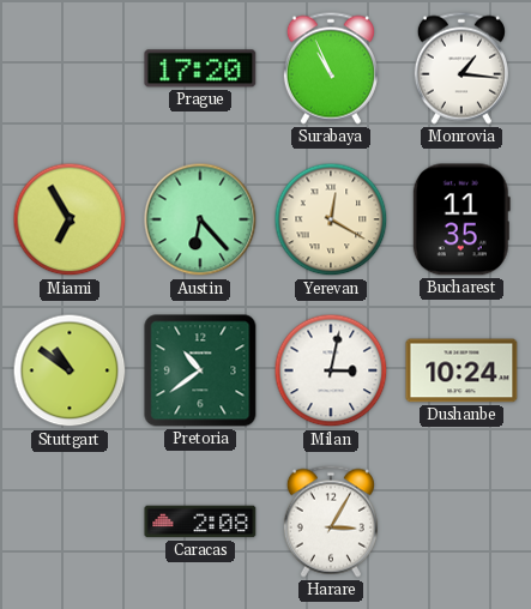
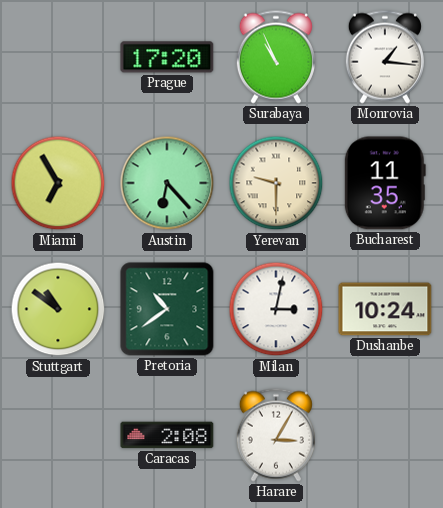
Yerevan: 12:20 -> 9:30 (276, 183)
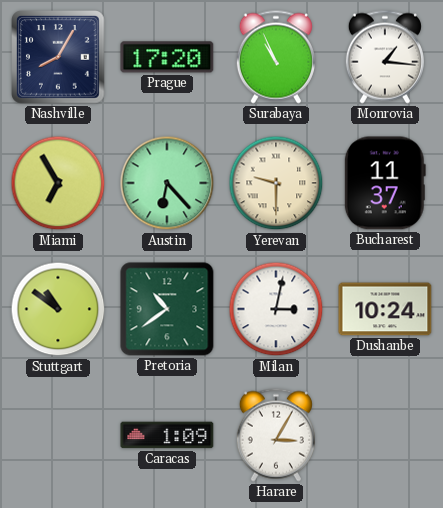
Nashville: none -> 8:05 (59, 58)
Bucharest: 11:35 -> 11:37 (385, 183)
Caracas: 2:08 -> 1:09 (167, 435)
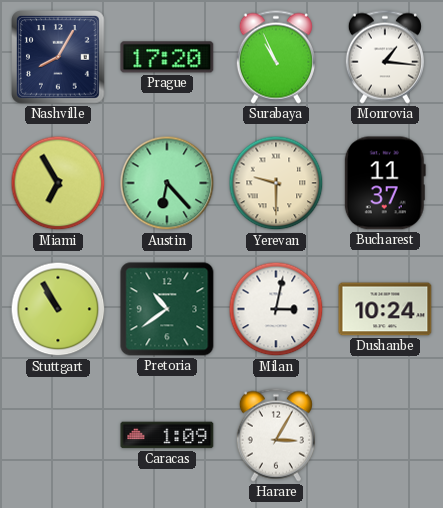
Stuttgart: 10:51 -> 10:55 (58, 309)
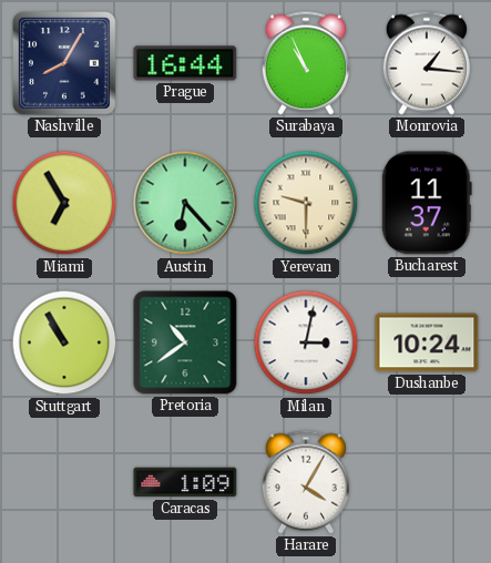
Prague: 17:20 -> 16:44 (185, 63)
Harare: 3:05 -> 4:05 (306, 482)
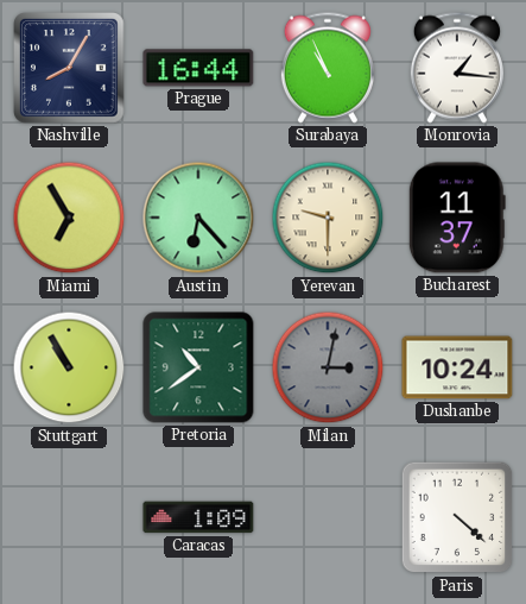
Milan dial: white -> grey (328, 367)
Harare: 4:05 -> none (306, 482)
Paris: none -> 4:22 (457, 517)
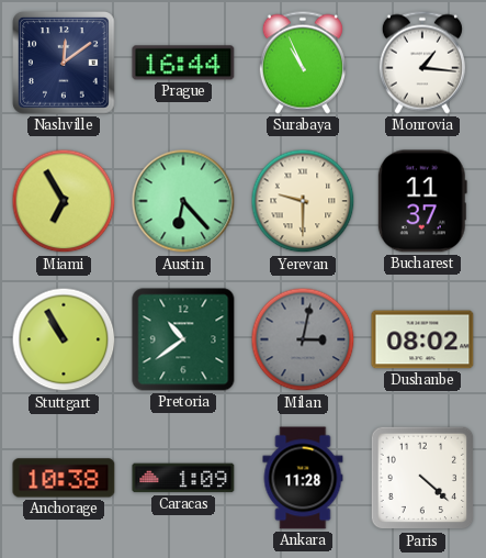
Nashville: 8:05 -> 12:09 (65, 64)
Dushanbe: 10:24 -> 08:02 (422, 339)
Anchorage: none -> 10:38 (64, 478)
Ankara: none -> 11:28 (303, 478)
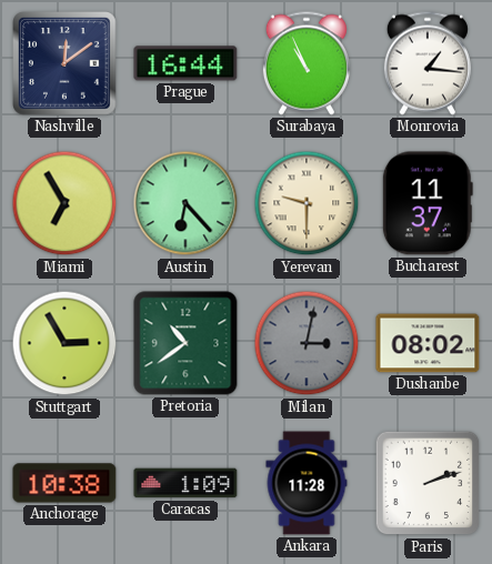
Stuttgart: 10:55 -> 2:55 (64, 343)
Paris: 4:22 -> 2:12 (428, 483)
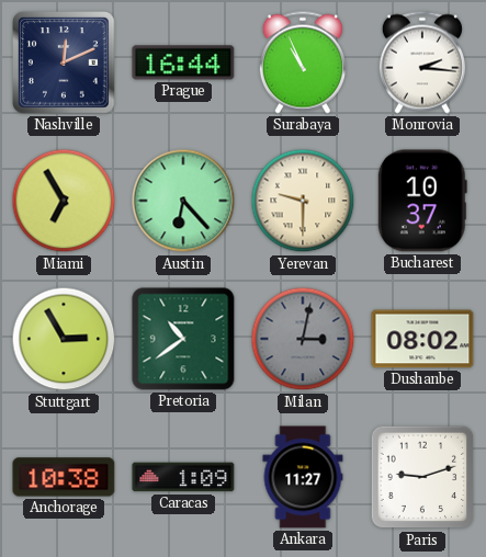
Nashville: 12:09 -> 12:11 (65, 64)
Monrovia: 1:16 -> 2:16 (422, 62)
Bucharest: 11:37 -> 10:37 (422, 201)
Ankara: 11:28 -> 11:27 (303, 477)
Paris: 2:12 -> 9:12 (422, 477)
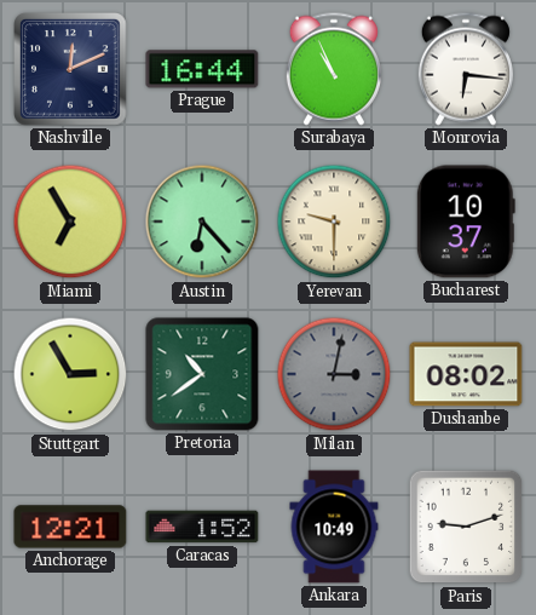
Monrovia: 2:16 -> 6:16 (466, 69)
Anchorage: 10:38 -> 12:21 (70, 527)
Caracas: 1:09 -> 1:52 (202, 527)
Ankara: 11:27 -> 10:49 (334, 527)
